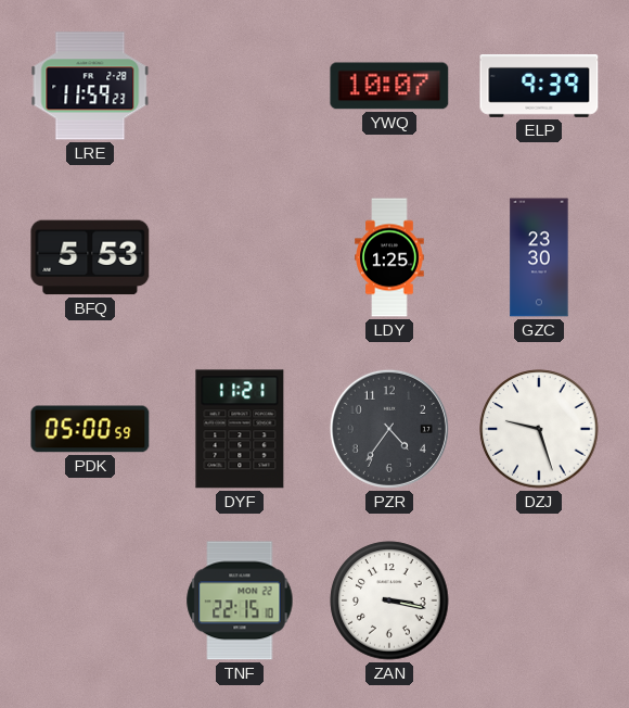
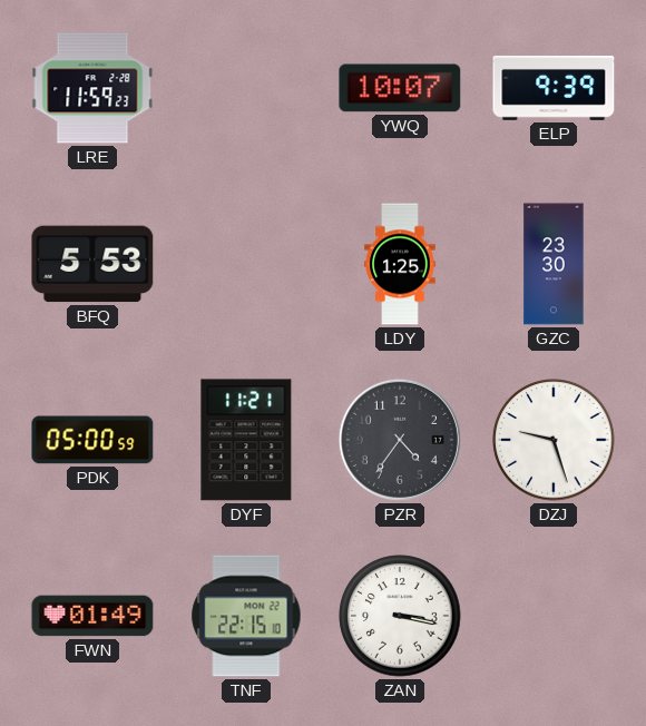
FWN: none -> 01:49 (92, 616)
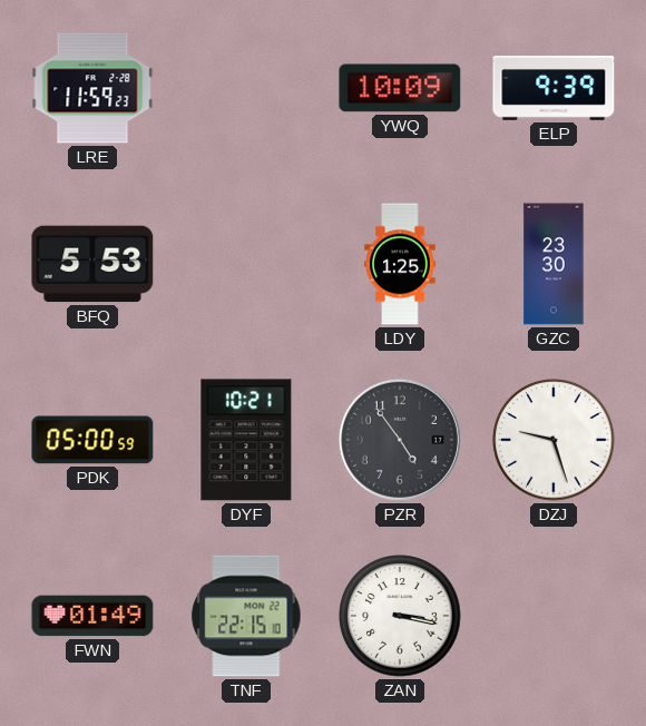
YWQ: 10:07 -> 10:09 (400, 88)
DYF: 11:21 -> 10:21 (246, 440)
PZR: 4:36 -> 4:54 (400, 440)
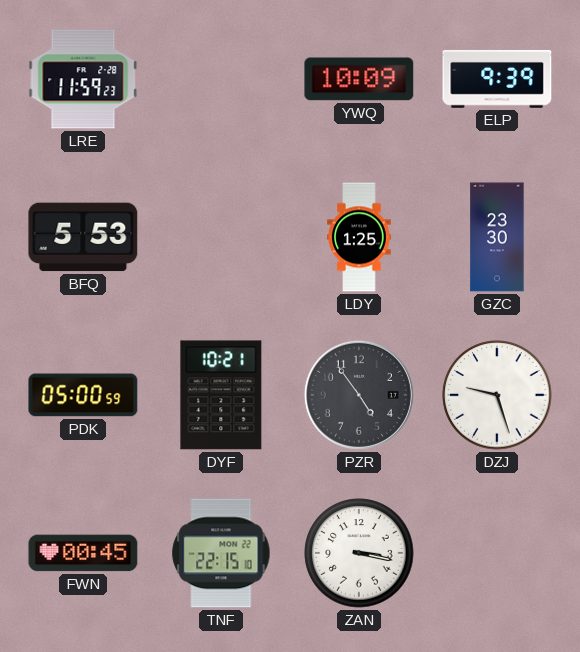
FWN: 01:49 -> 00:45 (83, 553)
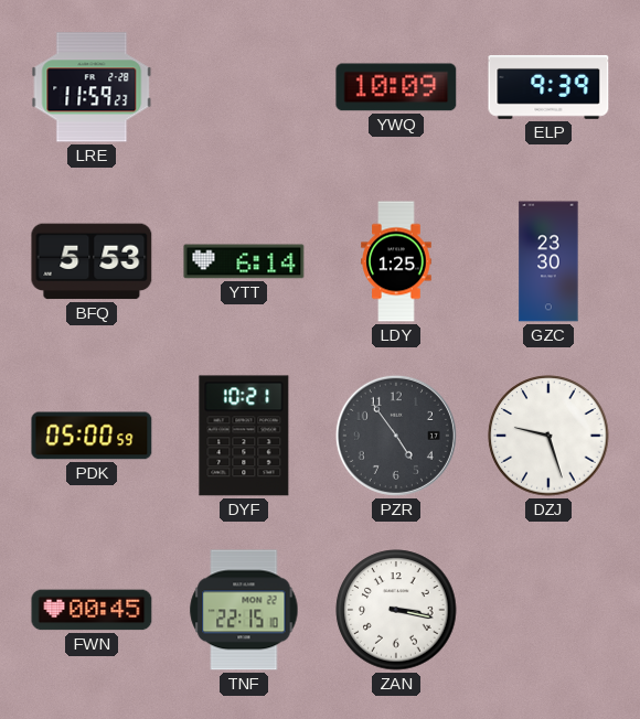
YTT: none -> 6:14 (244, 261)
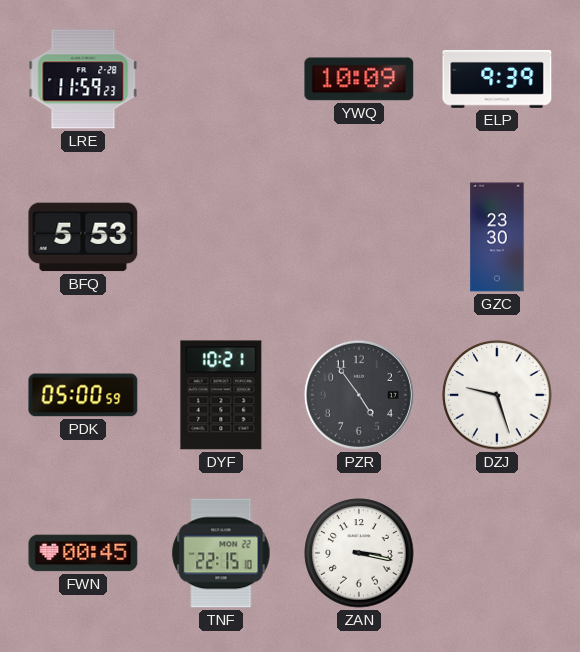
YTT: 6:14 -> none (244, 261)
LDY: 1:25 -> none (396, 261)
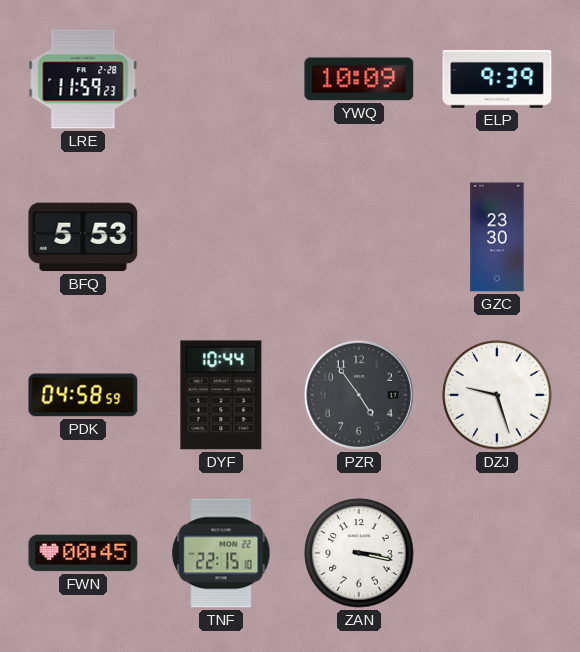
PDK: 05:00 -> 04:58 (83, 395)
DYF: 10:21 -> 10:44 (221, 395)
